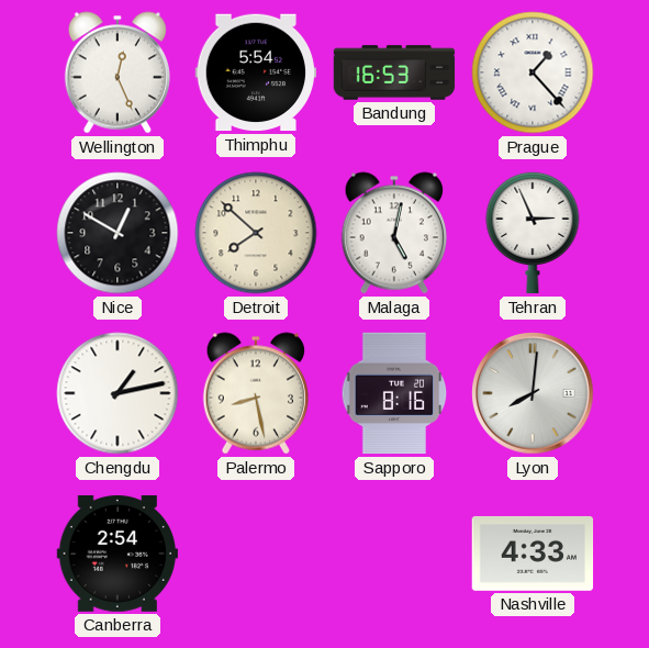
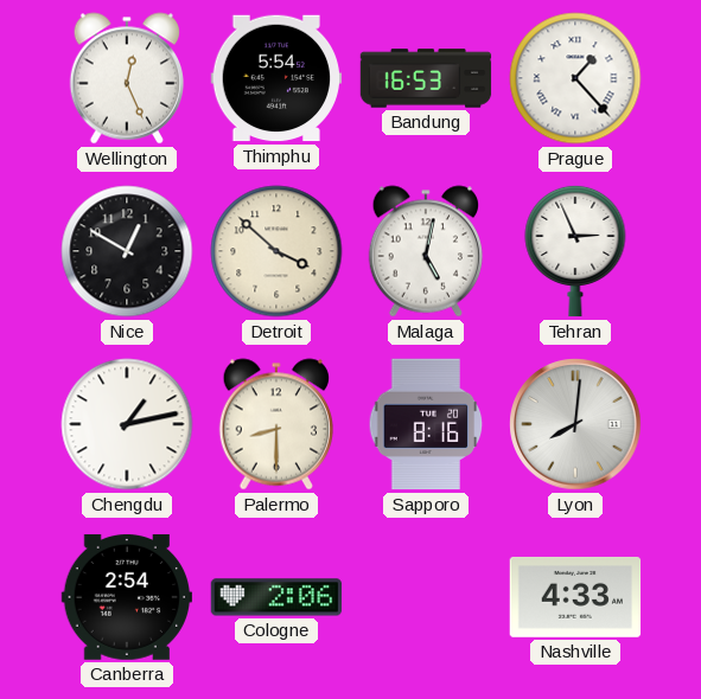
Detroit: 7:52 -> 3:52 (276, 251)
Palermo: 8:28 -> 8:30 (275, 424)
Cologne: none -> 2:06 (276, 597)
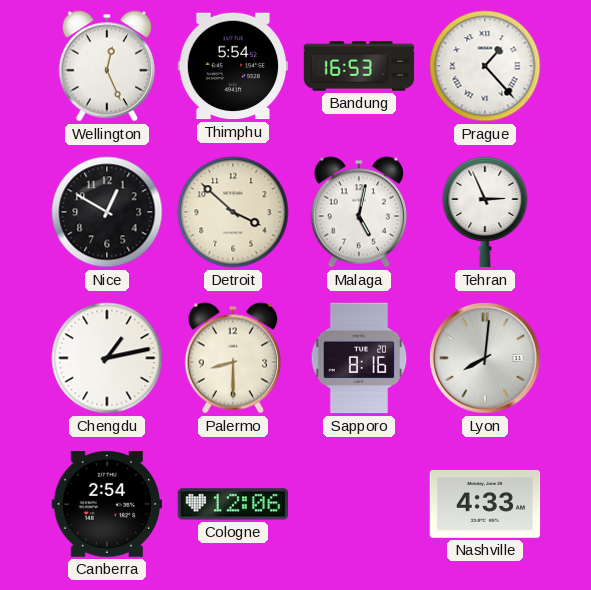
Cologne: 2:06 -> 12:06 (233, 504)
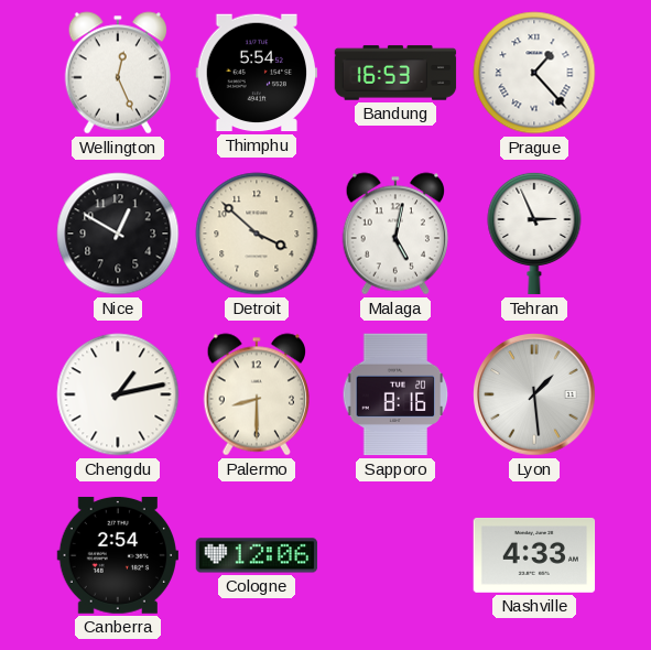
Lyon: 8:01 -> 1:29 (534, 394)
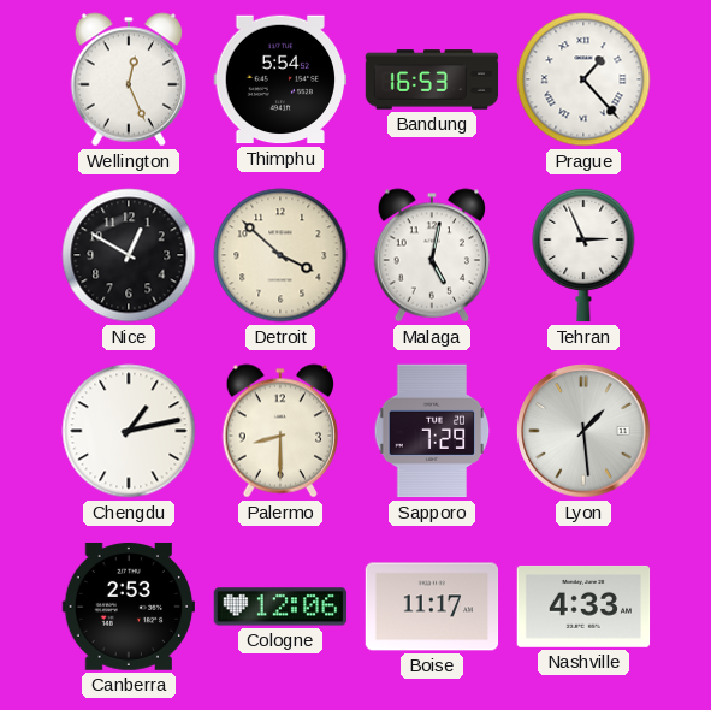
Sapporo: 8:16 -> 7:29 (432, 431)
Canberra: 2:54 -> 2:53 (128, 607)
Boise: none -> 11:17 (432, 607)
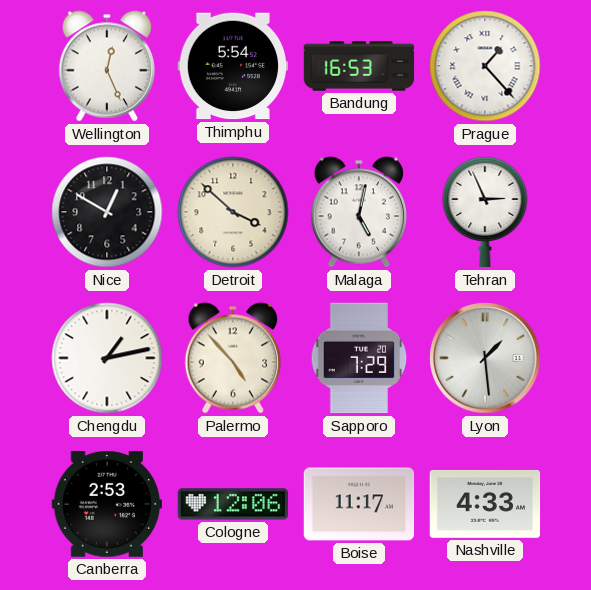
Palermo: 8:30 -> 4:53 (232, 358)
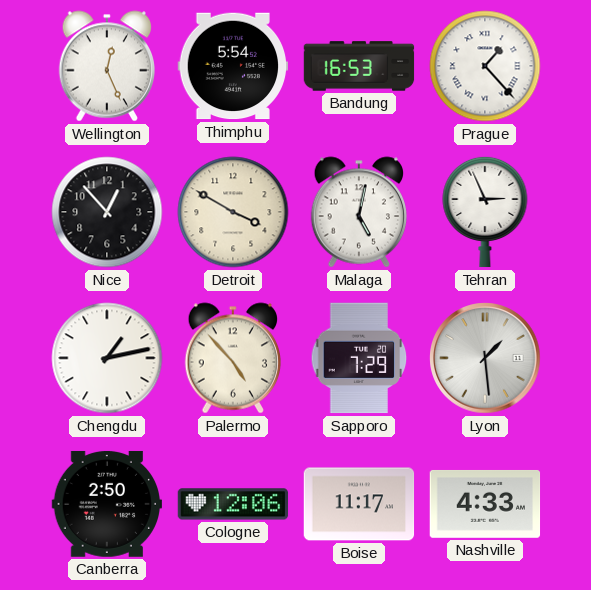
Nice: 12:50 -> 12:53 (107, 212)
Detroit: 3:52 -> 3:50 (233, 212)
Canberra: 2:53 -> 2:50 (106, 504)
